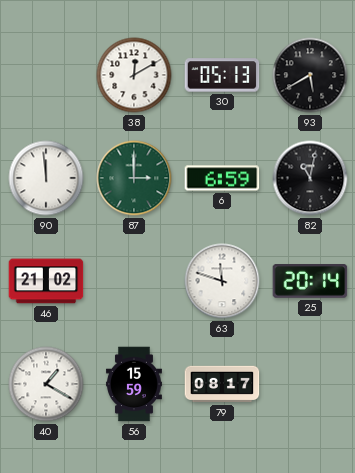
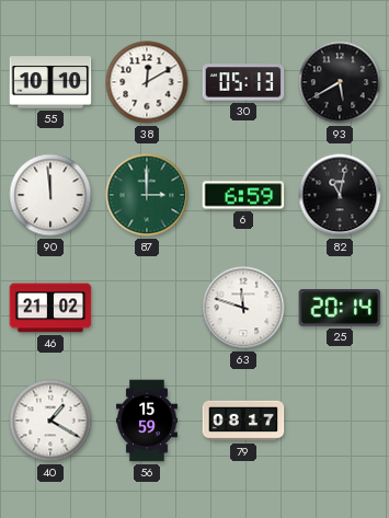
55: none -> 10:10 (50, 82)
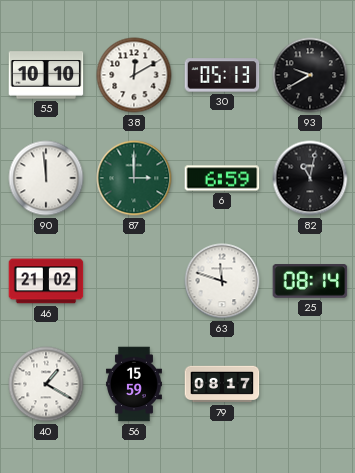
93: 5:40 -> 9:40 (310, 75)
25: 20:14 -> 08:14 (310, 282)
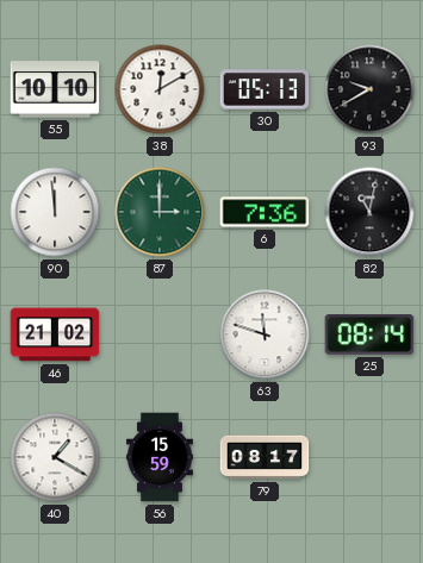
6: 6:59 -> 7:36 (265, 212)
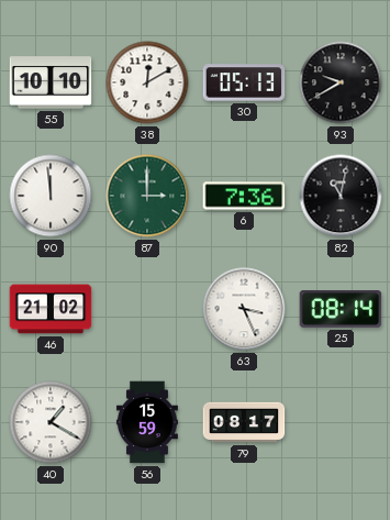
63: 11:48 -> 3:26 (244, 309)
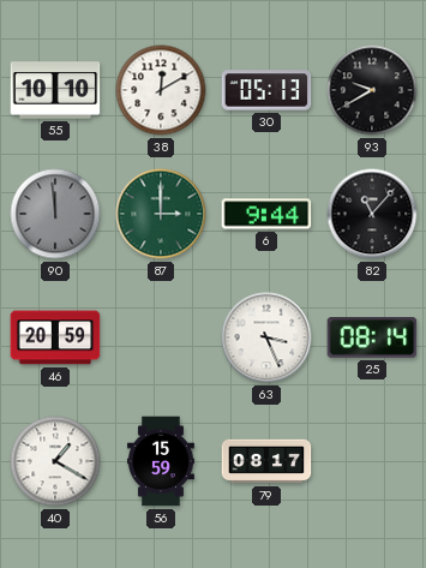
90 dial: white -> grey (55, 214)
6: 7:36 -> 9:44 (266, 214)
82: 11:02 -> 11:07 (372, 214)
46: 21:02 -> 20:59 (55, 337)
